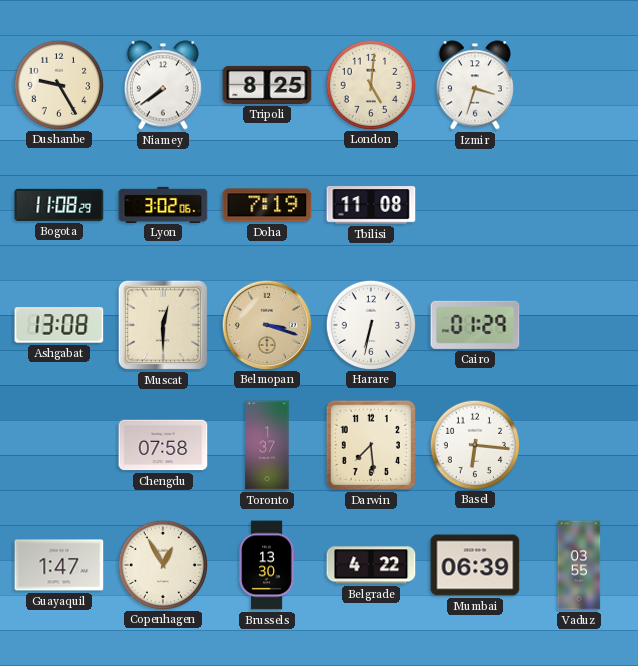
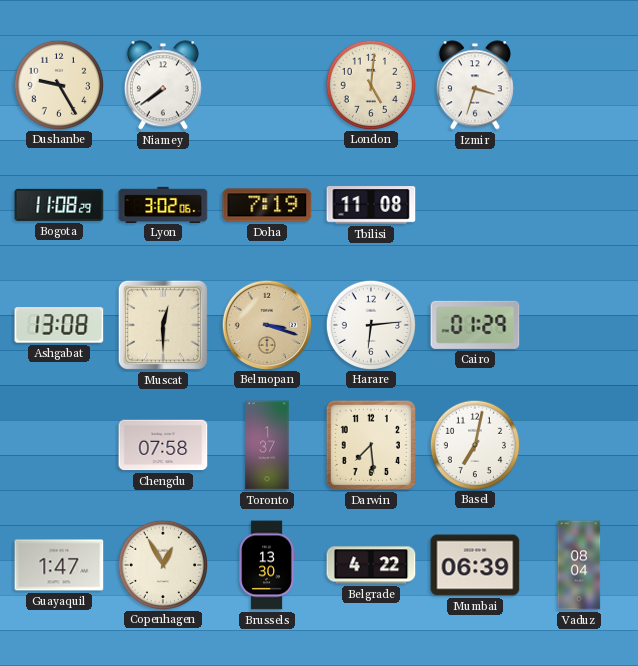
Tripoli: 8:25 -> none (267, 85)
Harare: 6:32 -> 6:14 (370, 324)
Basel: 6:16 -> 7:02 (474, 444)
Vaduz: 03:55 -> 08:04 (579, 565)
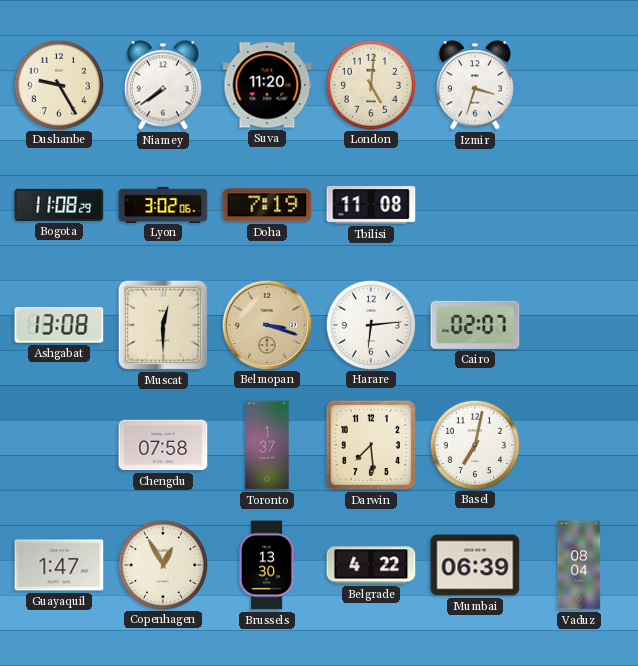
Suva: none -> 11:20 (267, 85)
Cairo: 01:29 -> 02:07 (475, 325)
